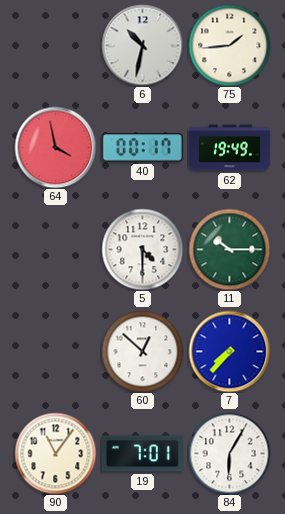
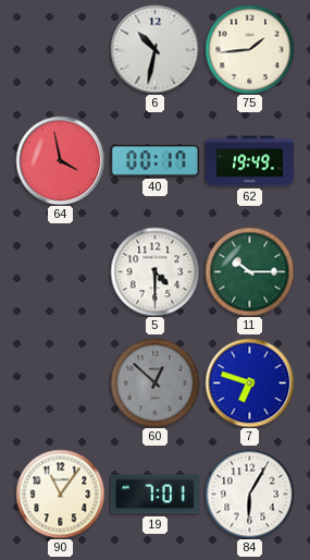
60 dial: white -> grey (154, 382)
7: 7:37 -> 6:48 (249, 382)
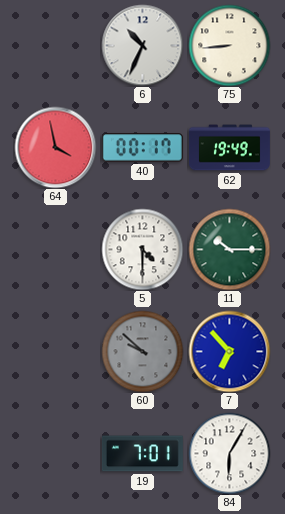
6: 10:32 -> 10:34 (142, 45)
75: 1:44 -> 8:44 (229, 45)
60: 12:52 -> 9:52 (142, 351)
7: 6:48 -> 6:53 (229, 351)
90: 11:06 -> none (60, 494)
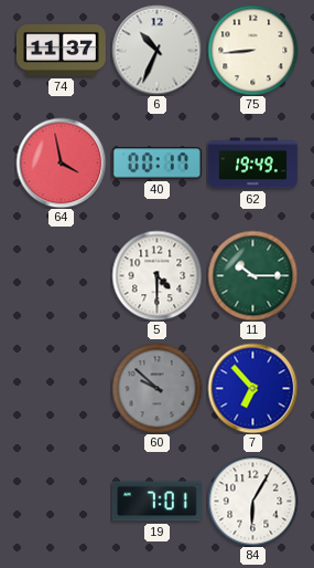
74: none -> 11:37 (61, 51)
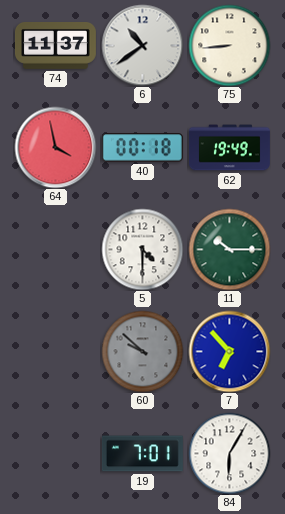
6: 10:34 -> 10:39 (142, 45)
40: 00:17 -> 00:18 (142, 148)
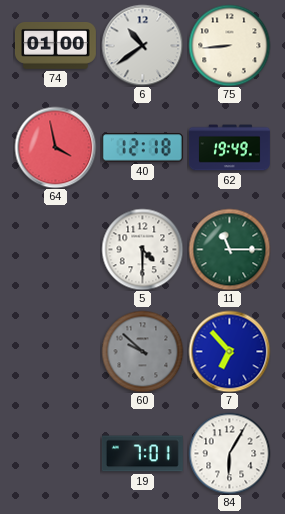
74: 11:37 -> 01:00 (55, 46)
40: 00:18 -> 12:18 (142, 148)
11: 10:15 -> 11:15 (229, 249)
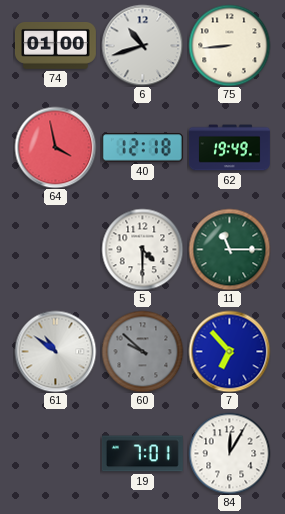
6: 10:39 -> 10:42 (142, 45)
61: none -> 10:51 (55, 351)
84: 6:05 -> 12:05 (229, 453)
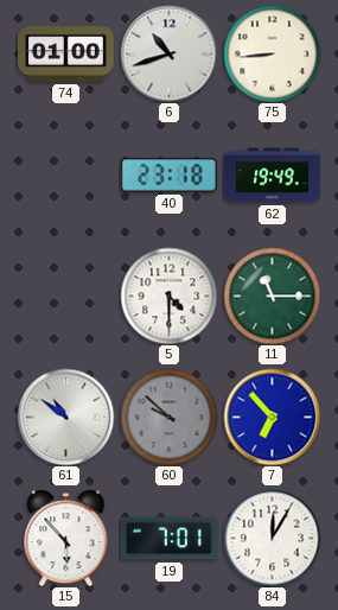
64: 3:58 -> none (55, 147)
40: 12:18 -> 23:18 (168, 176)
15: none -> 5:53 (66, 538)
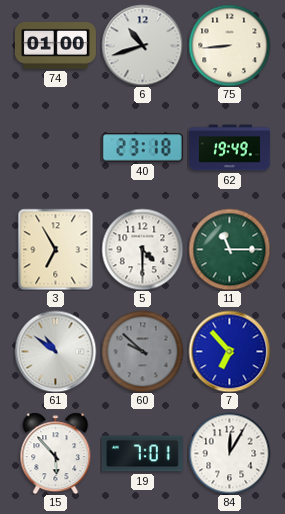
3: none -> 6:55 (56, 249)
